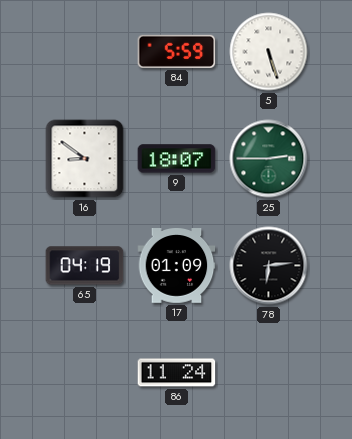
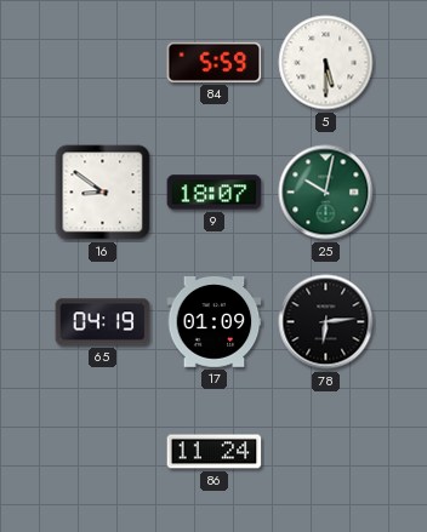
5: 5:27 -> 5:30 (326, 63)
25: 2:45 -> 10:02 (326, 193)
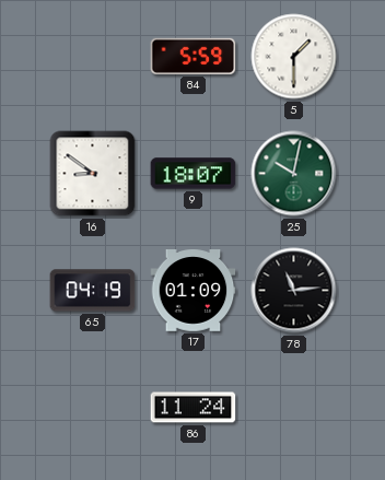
5: 5:30 -> 1:30 (294, 57)
78: 6:14 -> 11:14 (294, 291)
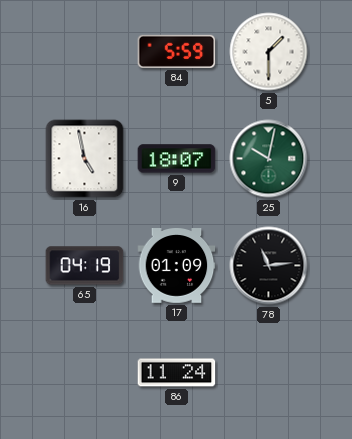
16: 8:51 -> 4:58 (85, 159)
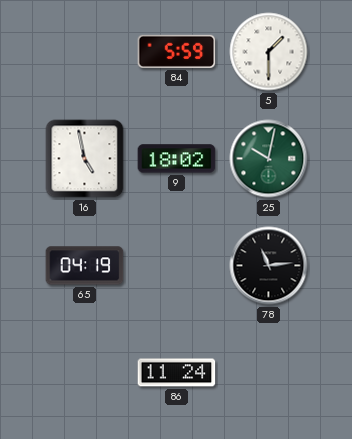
9: 18:07 -> 18:02 (177, 159)
17: 01:09 -> none (177, 266)
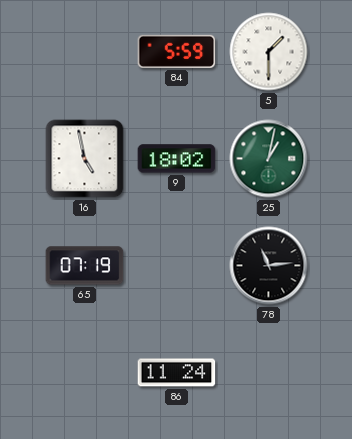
25: 10:02 -> 1:02 (269, 159)
65: 04:19 -> 07:19 (85, 266)
